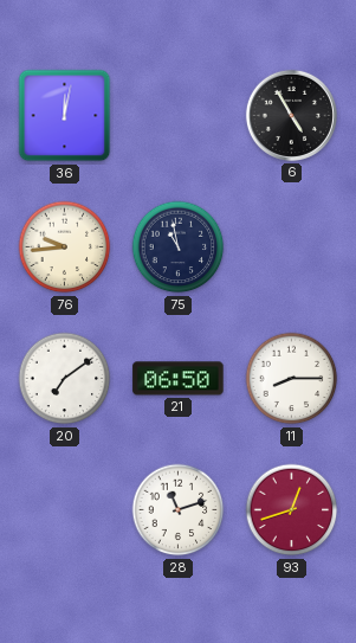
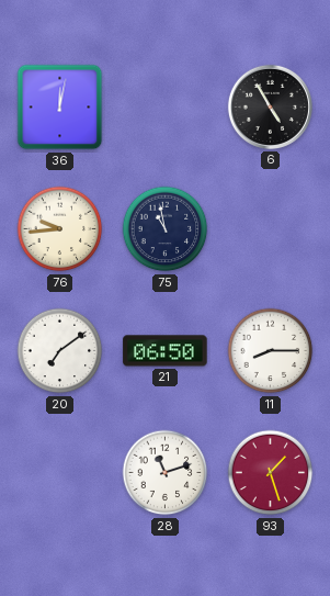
93: 12:42 -> 1:27 (271, 473)
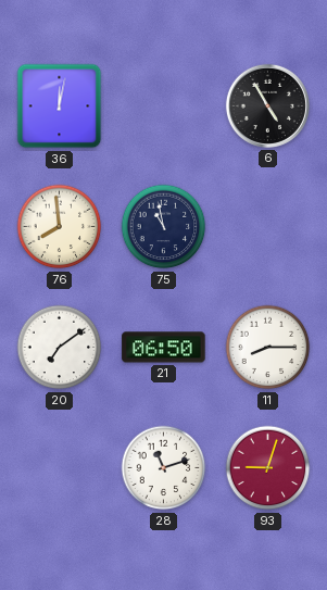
76: 9:44 -> 7:59 (60, 227)
93: 1:27 -> 9:03 (268, 468)
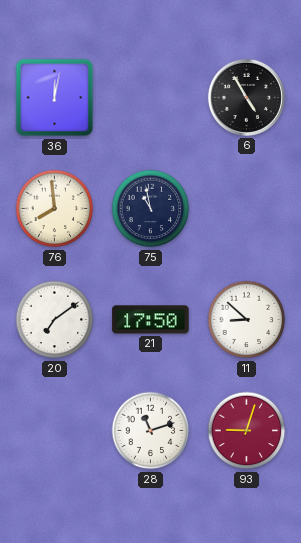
21: 06:50 -> 17:50 (151, 320)
11: 8:15 -> 8:52 (247, 320)
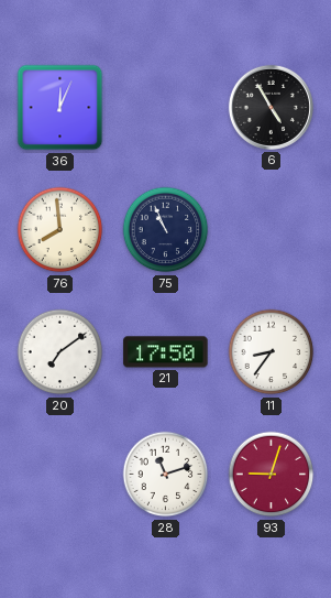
36: 12:02 -> 12:04 (60, 108)
75: 10:58 -> 10:56 (166, 230)
11: 8:52 -> 8:36 (272, 352)
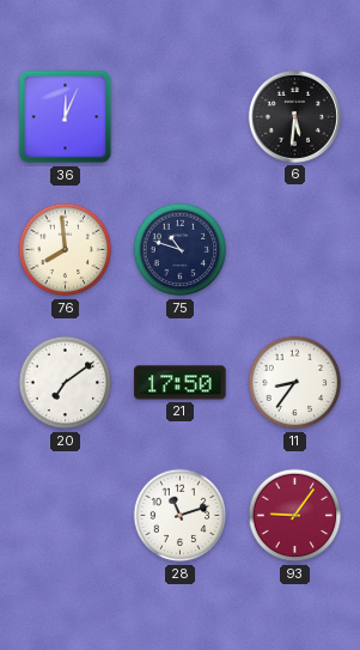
6: 4:55 -> 5:31 (294, 116)
75: 10:56 -> 10:48 (181, 250)
93: 9:03 -> 9:06 (295, 516)
